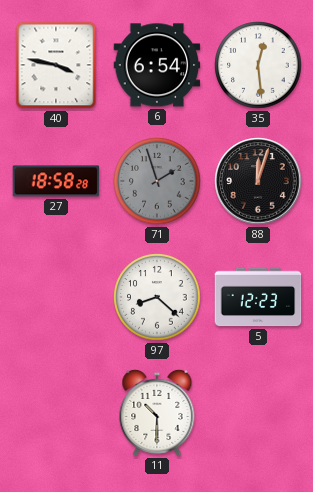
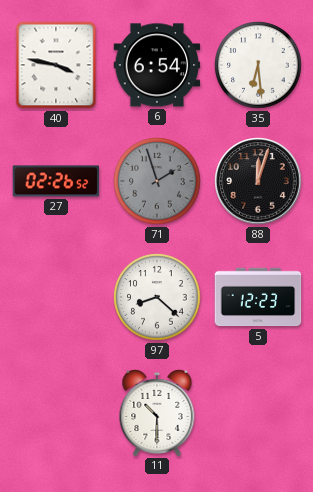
35: 12:29 -> 6:29 (258, 65)
27: 18:58 -> 02:26 (56, 181)
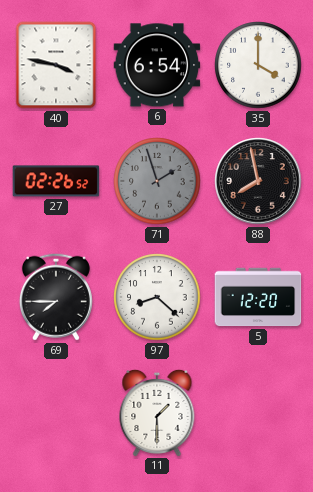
35: 6:29 -> 4:00 (258, 65)
88: 12:03 -> 7:58 (258, 181)
69: none -> 7:45 (56, 297)
5: 12:23 -> 12:20 (258, 297)
11: 10:30 -> 1:30 (157, 412)
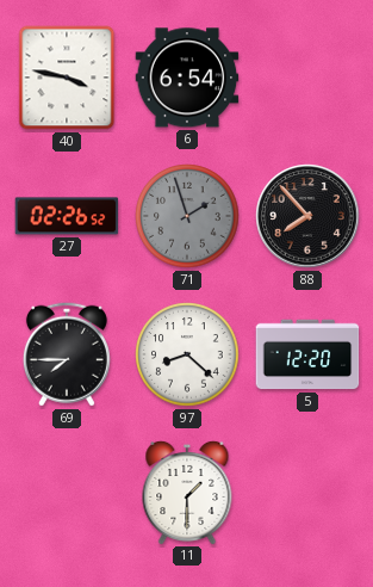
35: 4:00 -> none (258, 65)
88: 7:58 -> 7:53 (307, 216)
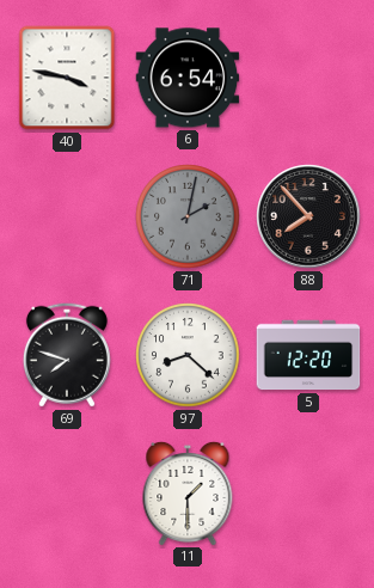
27: 02:26 -> none (67, 216)
71: 1:57 -> 2:02 (188, 216)
69: 7:45 -> 7:48 (67, 355)
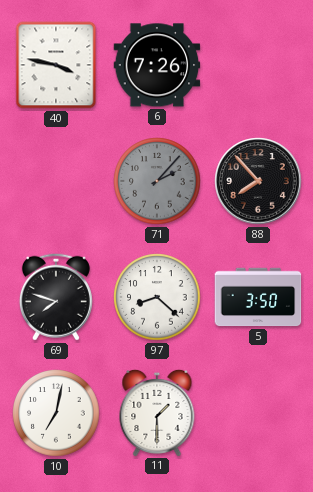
6: 6:54 -> 7:26 (157, 65)
71: 2:02 -> 2:07 (157, 181)
5: 12:20 -> 3:50 (258, 297)
10: none -> 7:02 (56, 413)
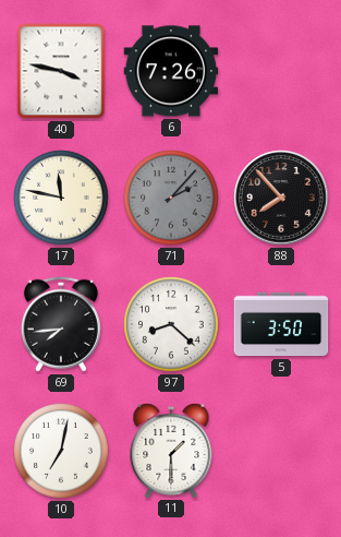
17: none -> 11:47 (61, 198)
69: 7:48 -> 7:44 (61, 324)
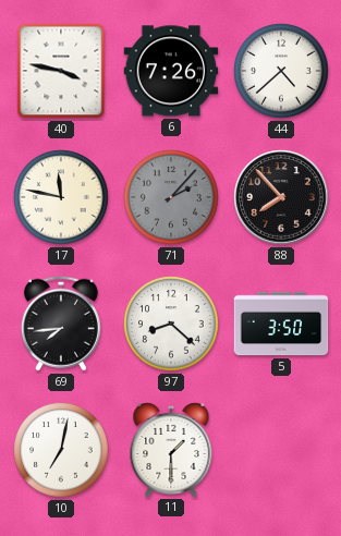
44: none -> 4:38 (281, 71)
